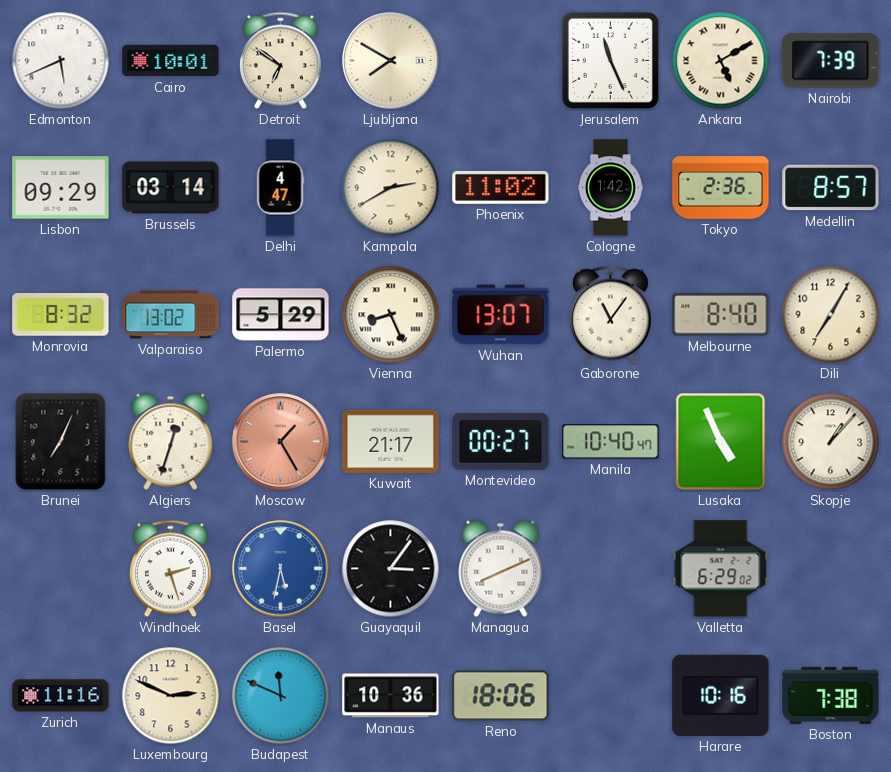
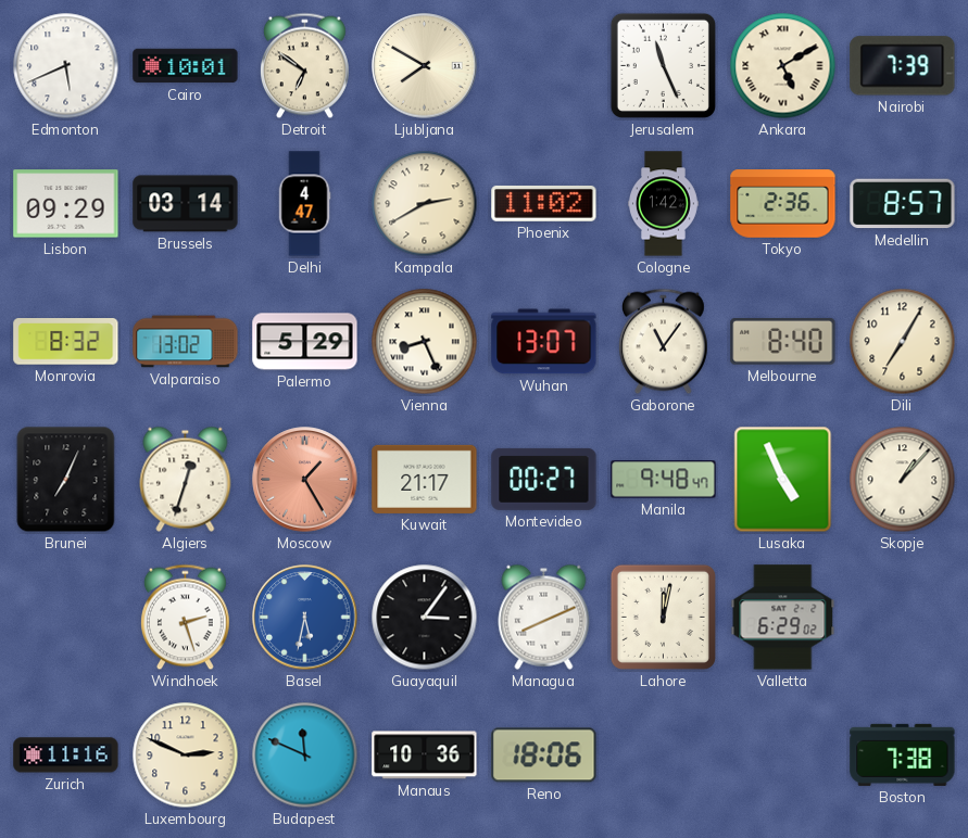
Manila: 10:40 -> 9:48 (664, 480)
Lahore: none -> 12:02 (663, 617)
Harare: 10:16 -> none (721, 695)
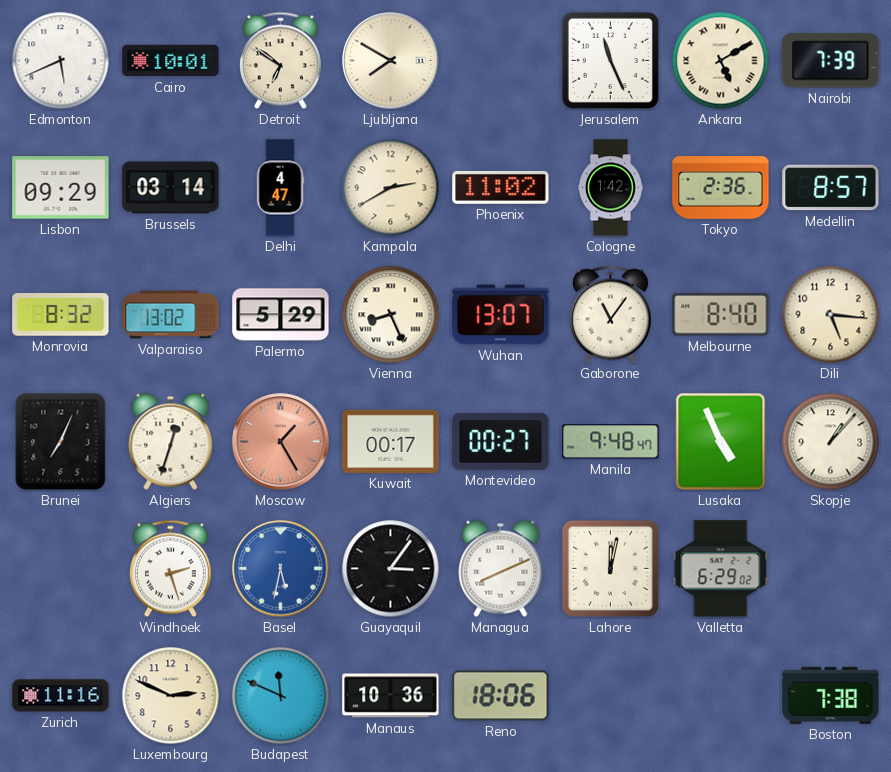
Dili: 7:05 -> 5:16 (831, 315)
Kuwait: 21:17 -> 00:17 (391, 441)
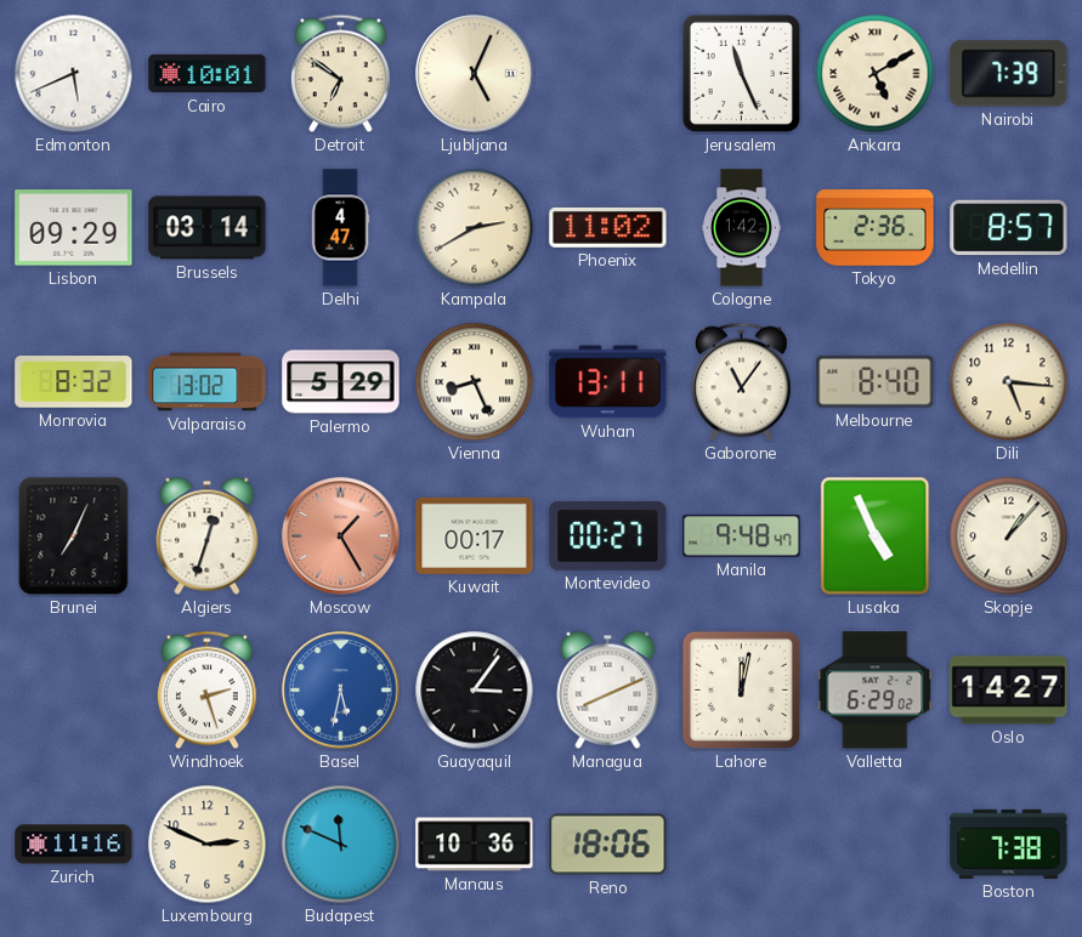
Ljubljana: 7:50 -> 5:04 (475, 74)
Wuhan: 13:07 -> 13:11 (608, 382)
Oslo: none -> 14:27 (1009, 691)
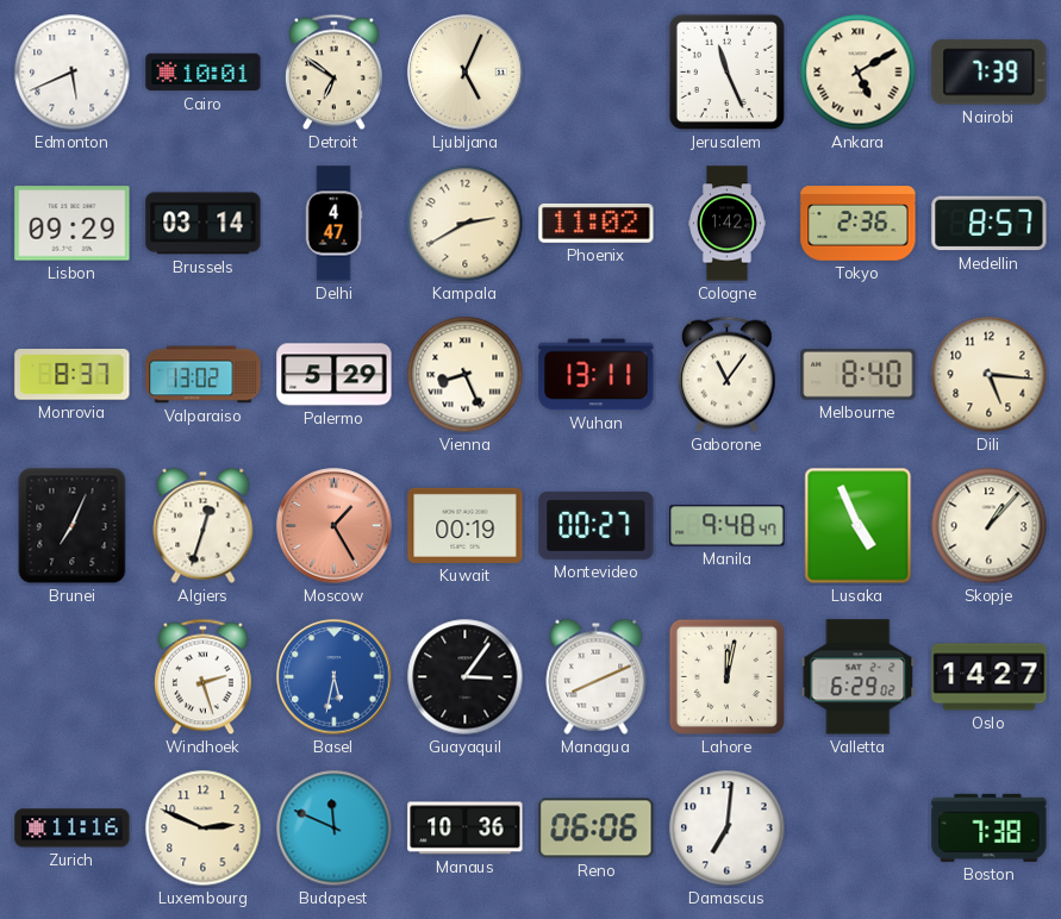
Monrovia: 8:32 -> 8:37 (73, 375)
Kuwait: 00:17 -> 00:19 (466, 525)
Reno: 18:06 -> 06:06 (597, 829)
Damascus: none -> 7:01 (728, 829)
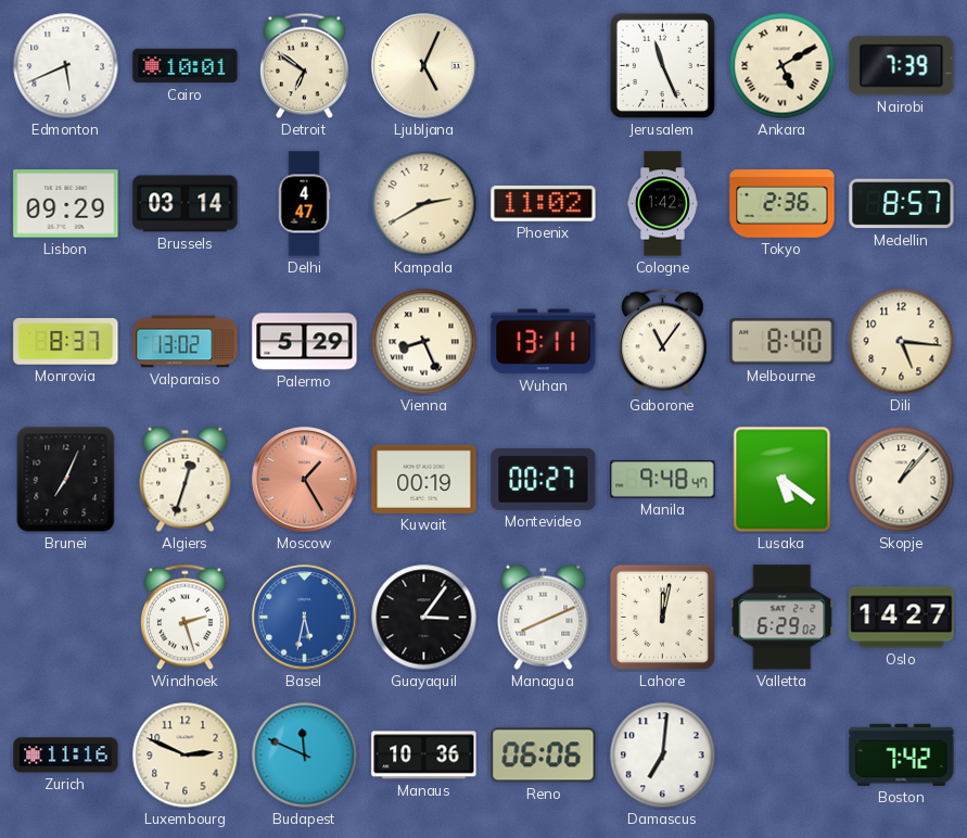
Lusaka: 4:56 -> 5:21 (782, 480)
Boston: 7:38 -> 7:42 (902, 754)
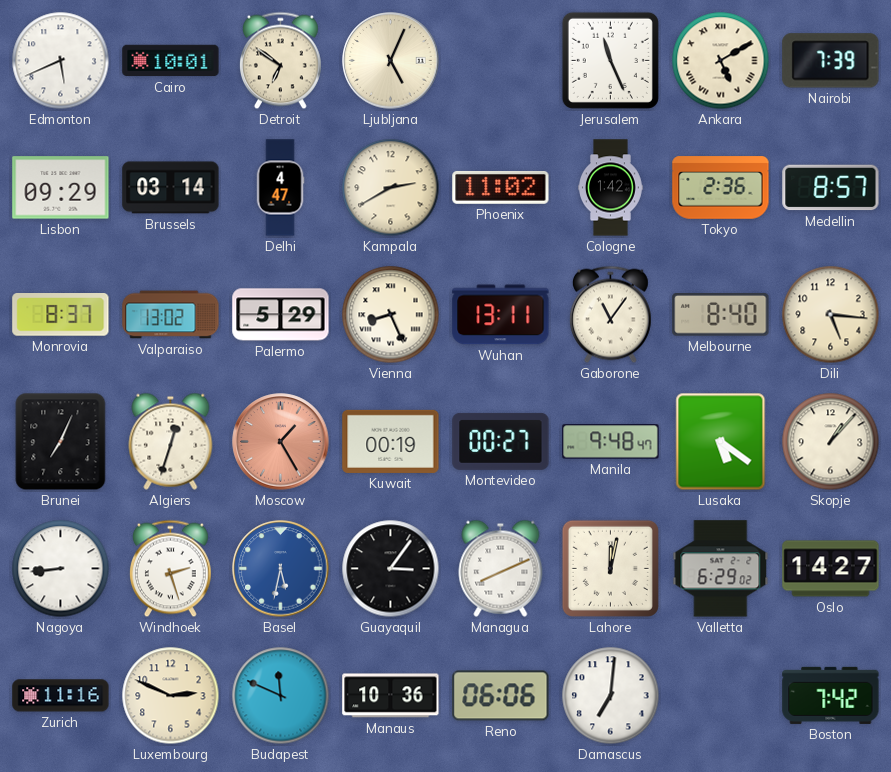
Nagoya: none -> 8:44 (61, 569)
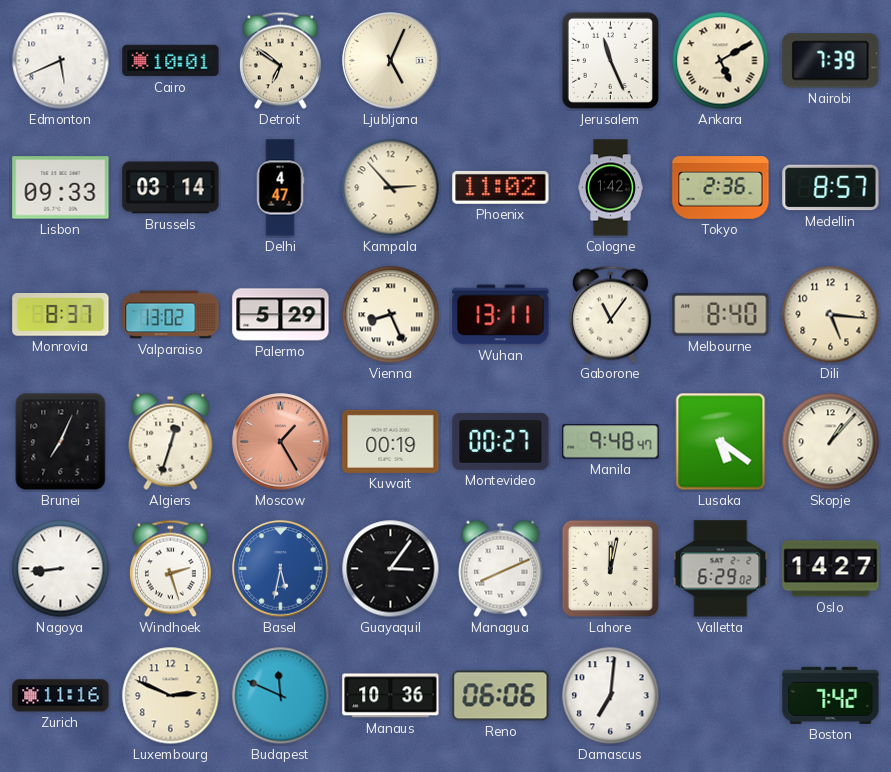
Lisbon: 09:29 -> 09:33 (61, 188)
Kampala: 2:40 -> 2:53 (391, 188)
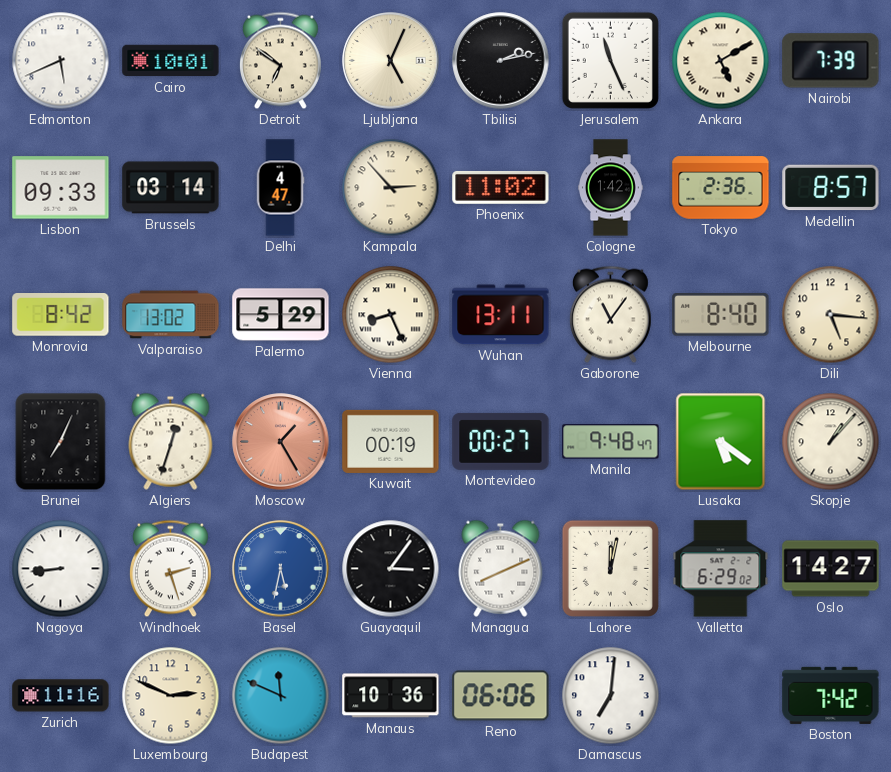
Tbilisi: none -> 2:13 (501, 61)
Monrovia: 8:37 -> 8:42 (61, 315)
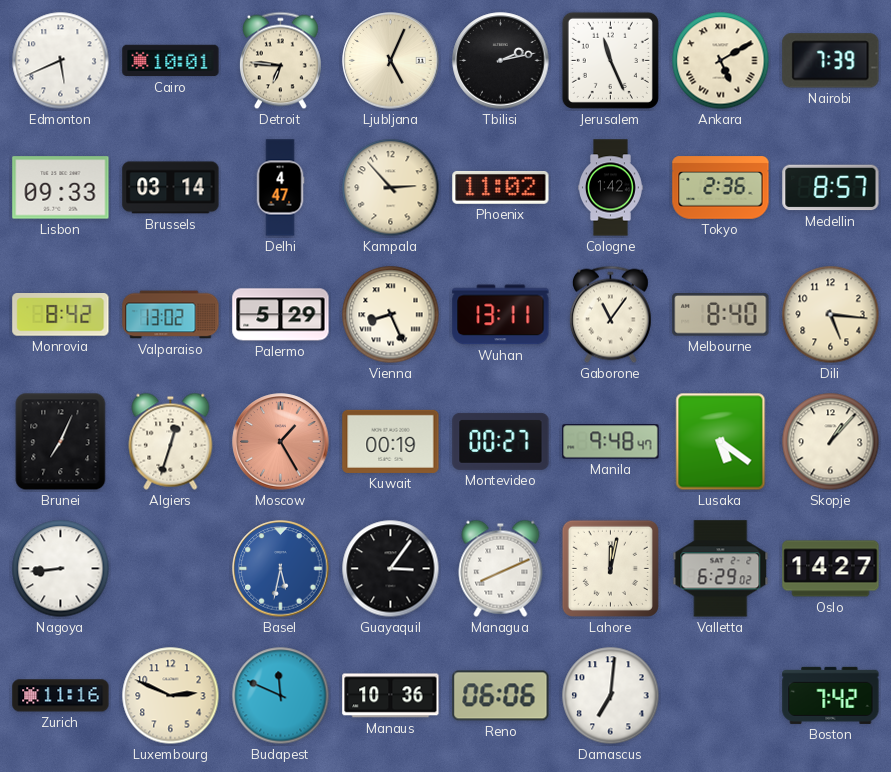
Detroit: 6:51 -> 6:46 (280, 61)
Windhoek: 2:27 -> none (170, 569)
